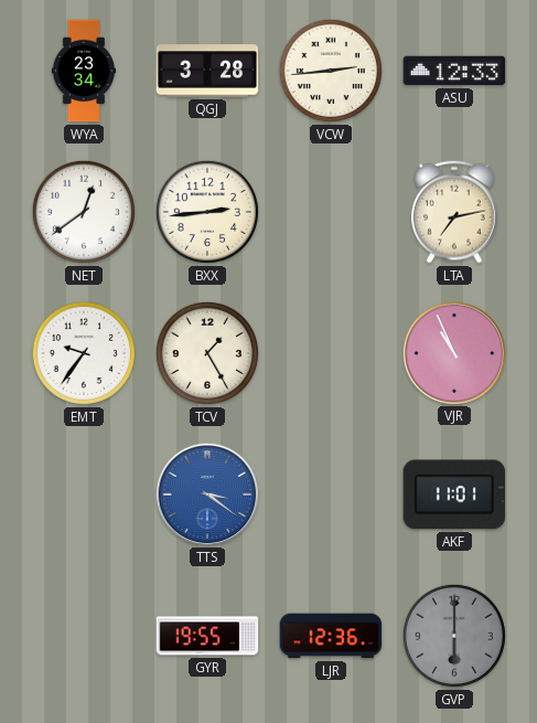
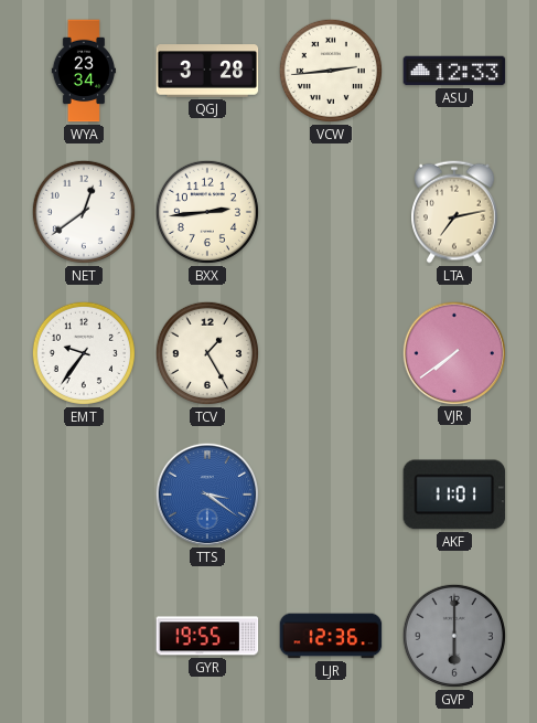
VJR: 10:56 -> 7:39 (453, 352)
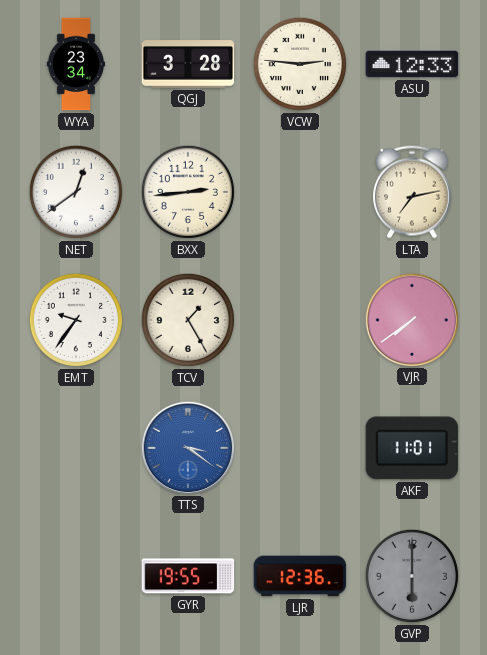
VCW: 2:44 -> 2:46 (300, 64)
